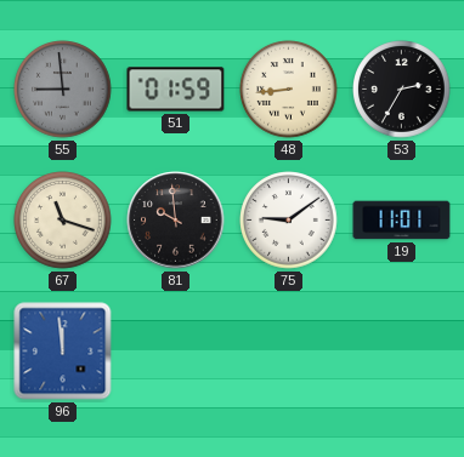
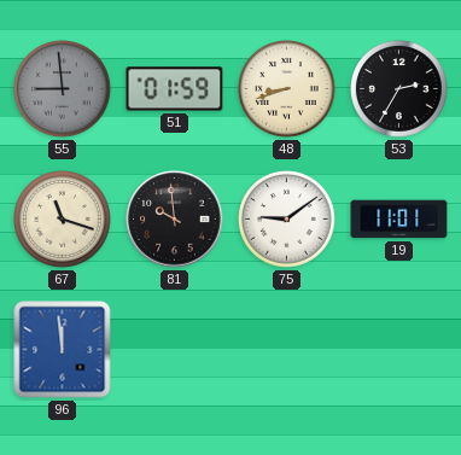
48: 8:44 -> 8:42 (287, 89)
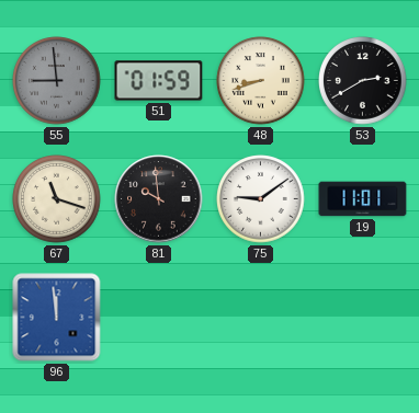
53: 2:35 -> 2:40 (363, 81)
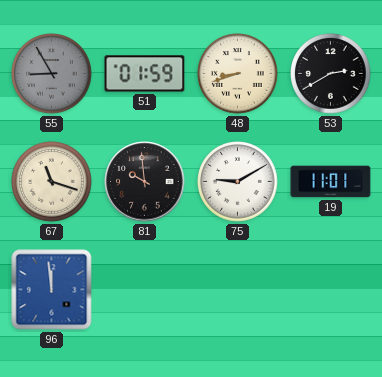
55: 8:59 -> 8:55 (52, 74)
75: 9:09 -> 9:10 (238, 182)
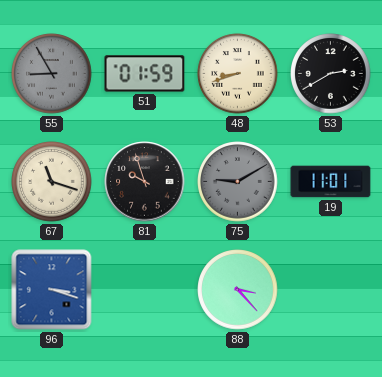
81: 9:59 -> 9:57 (145, 182)
75 dial: white -> grey (238, 182)
96: 11:59 -> 3:18 (52, 290)
88: none -> 3:23 (238, 290)
